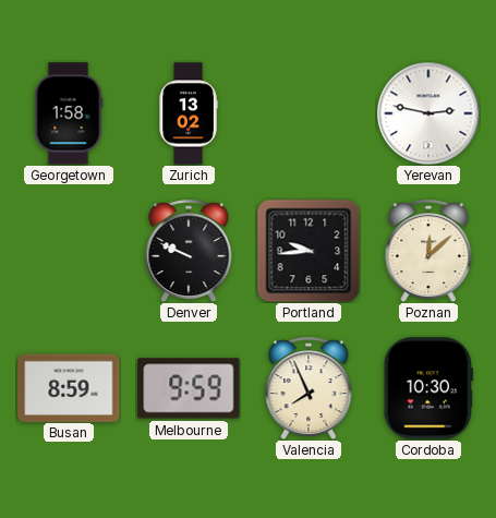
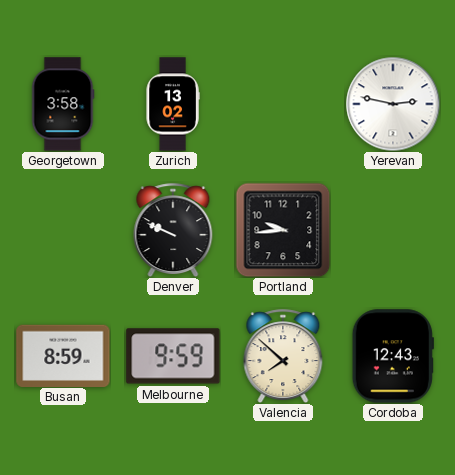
Georgetown: 1:58 -> 3:58 (63, 104)
Poznan: 12:08 -> none (428, 251)
Valencia: 7:56 -> 7:52 (283, 356)
Cordoba: 10:30 -> 12:43 (393, 356)
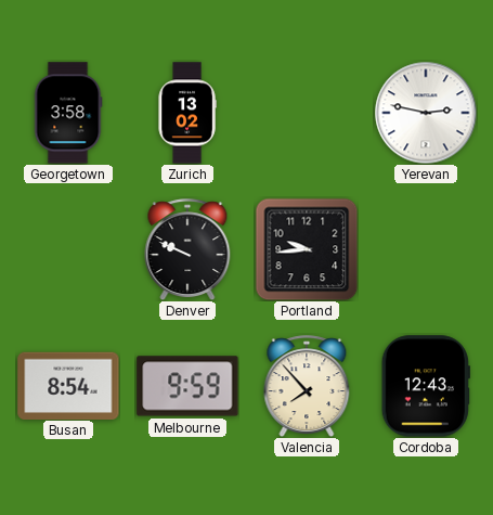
Busan: 8:59 -> 8:54 (68, 385)
Valencia: 7:52 -> 7:53 (307, 386)
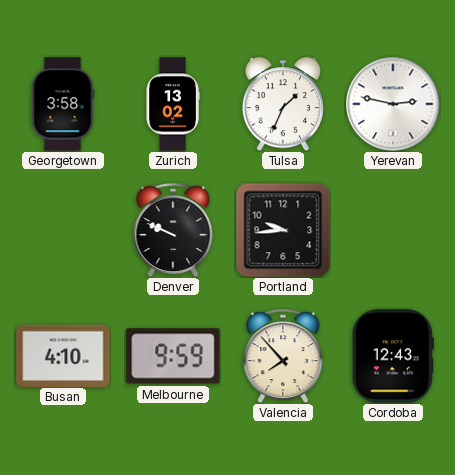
Tulsa: none -> 1:34 (283, 104)
Busan: 8:54 -> 4:10 (63, 355)
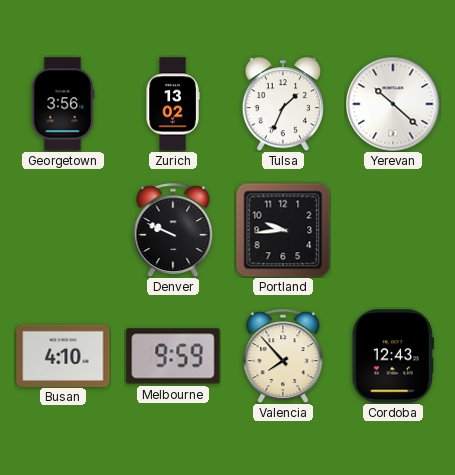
Georgetown: 3:58 -> 3:56 (63, 104)
Yerevan: 2:47 -> 10:22 (393, 104)
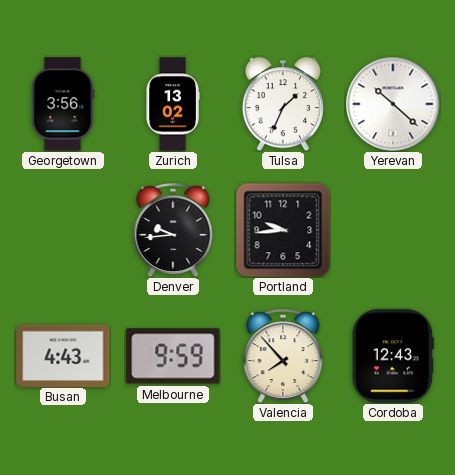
Denver: 9:49 -> 9:44 (173, 230)
Busan: 4:10 -> 4:43 (63, 355)
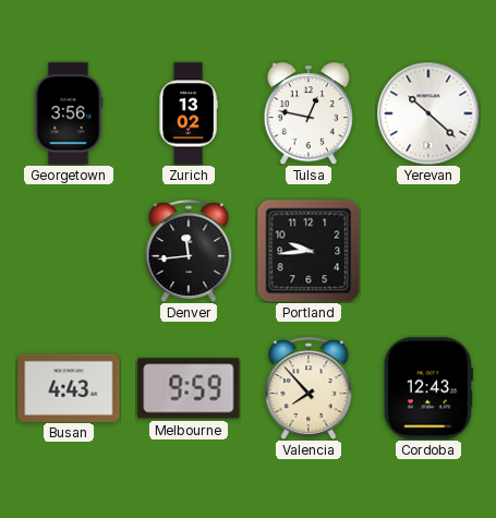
Tulsa: 1:34 -> 12:47 (309, 113)
Denver: 9:44 -> 11:44 (189, 251)
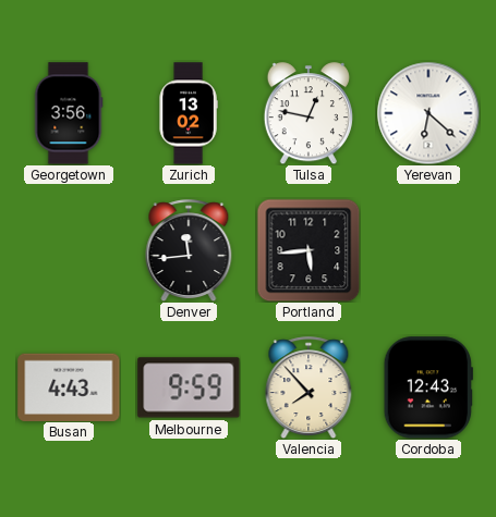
Yerevan: 10:22 -> 6:22 (428, 113)
Portland: 9:44 -> 5:44 (309, 250)
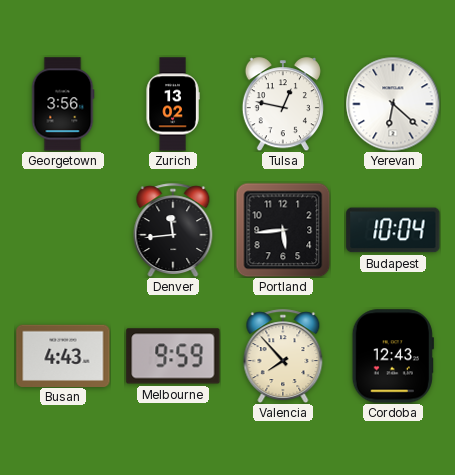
Budapest: none -> 10:04 (393, 230)
